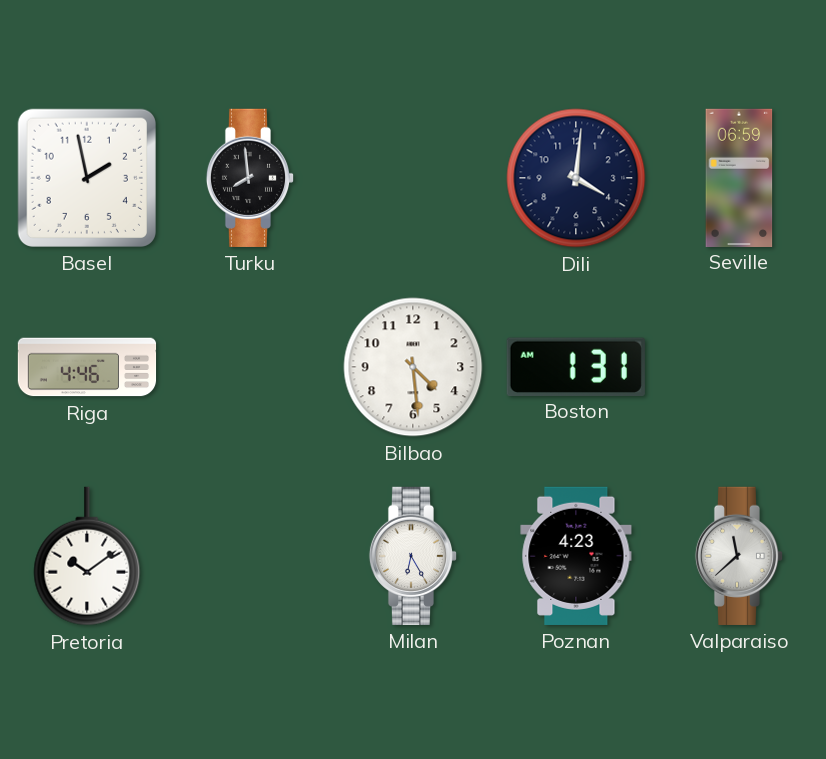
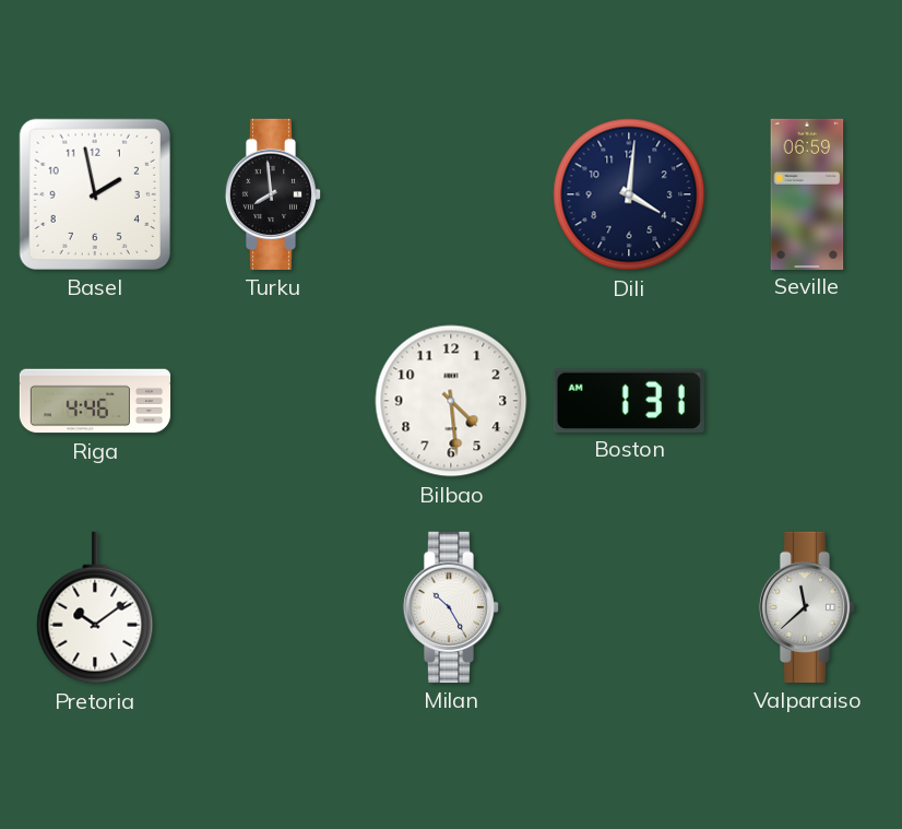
Milan: 6:25 -> 10:25 (451, 607)
Poznan: 4:23 -> none (576, 556)
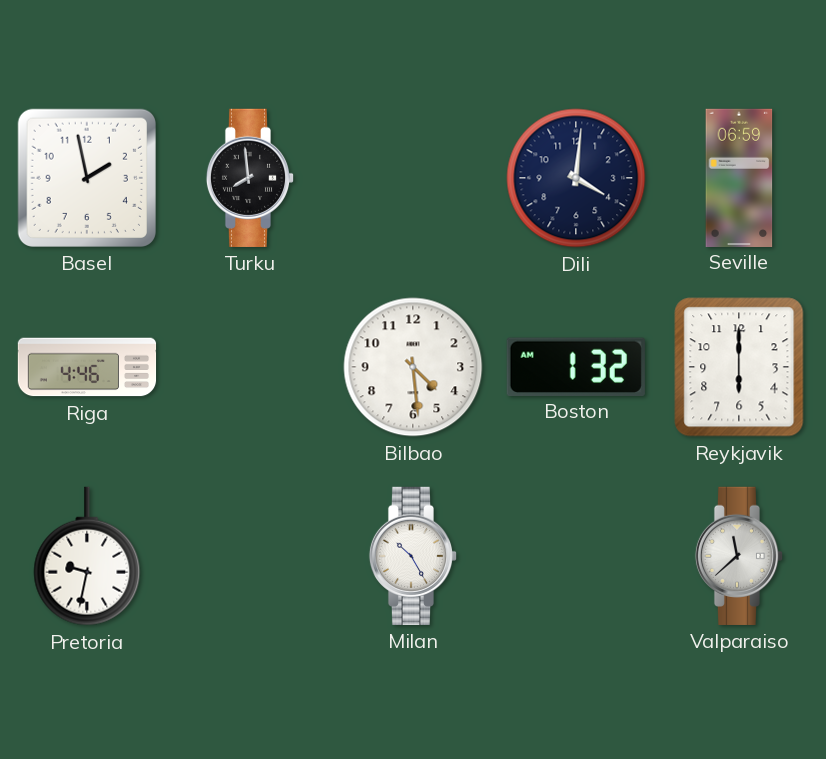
Boston: 1:31 -> 1:32 (576, 366)
Reykjavik: none -> 6:00 (739, 367)
Pretoria: 10:09 -> 9:32 (87, 556)
